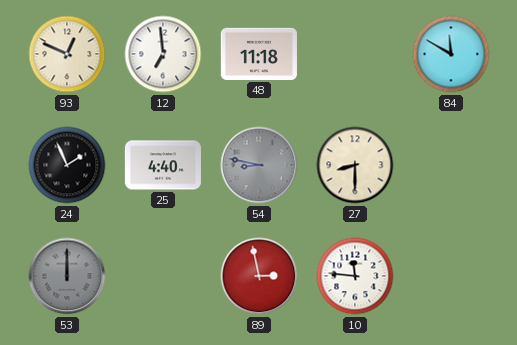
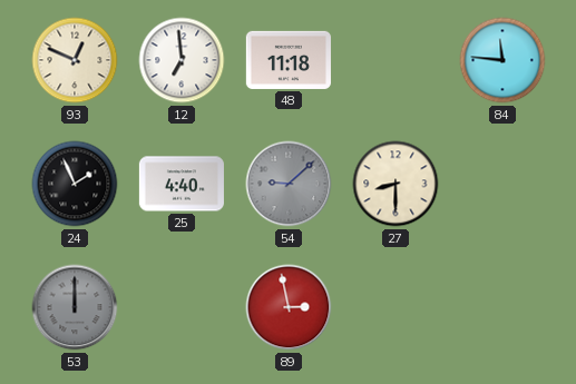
84: 11:50 -> 11:46 (502, 60)
54: 8:47 -> 9:08 (289, 184)
10: 11:46 -> none (355, 276)
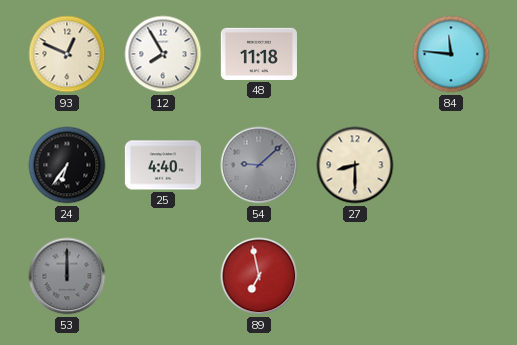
12: 6:59 -> 7:55 (163, 54)
24: 1:56 -> 6:36 (67, 165)
89: 2:58 -> 6:58 (259, 276)
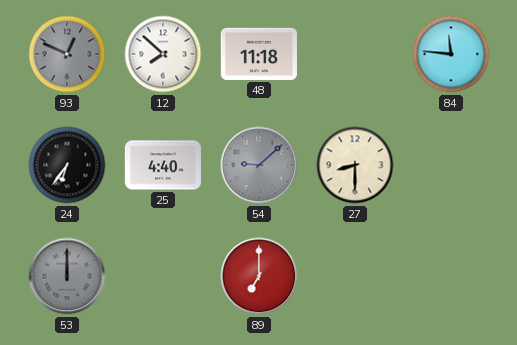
93 dial: cream -> grey (67, 54)
12: 7:55 -> 7:52 (163, 54)
89: 6:58 -> 7:00 (259, 276)
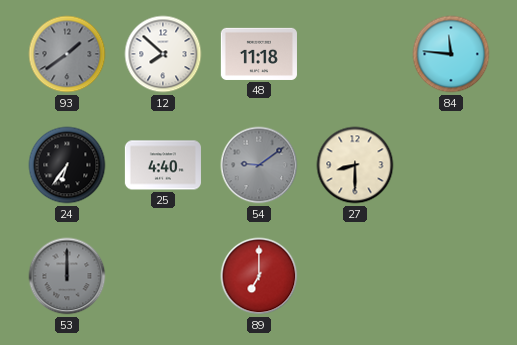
93: 12:49 -> 1:39 (67, 54)
54: 9:08 -> 9:09 (259, 165)
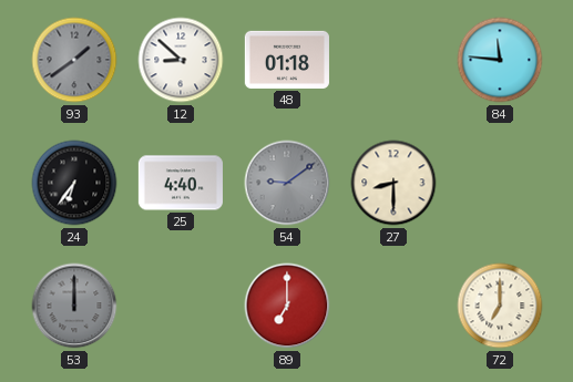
12: 7:52 -> 8:52 (181, 60)
48: 11:18 -> 01:18 (287, 60)
72: none -> 7:00 (500, 306)
